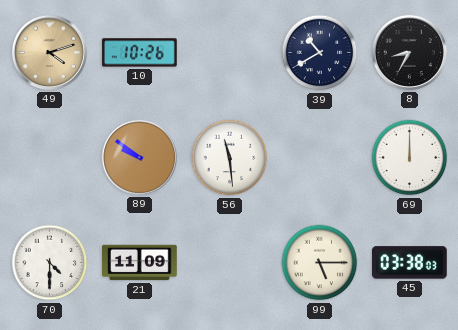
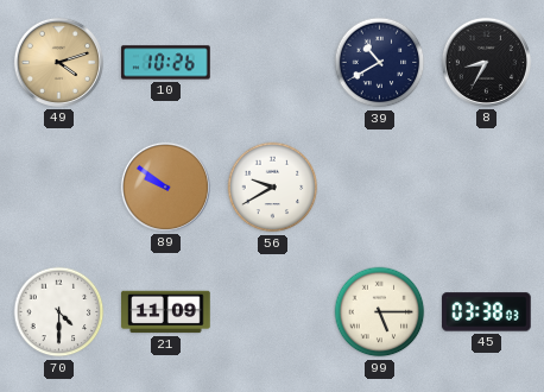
56: 11:29 -> 9:40 (273, 188)
69: 12:00 -> none (410, 158)
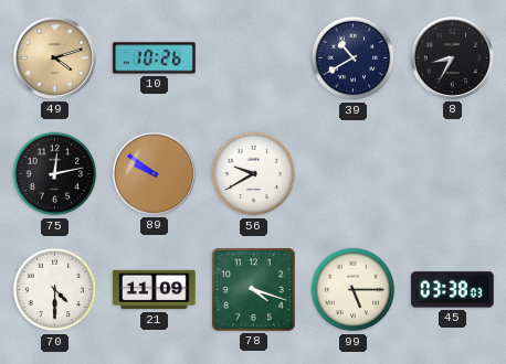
75: none -> 12:13 (55, 174)
78: none -> 4:18 (254, 290)
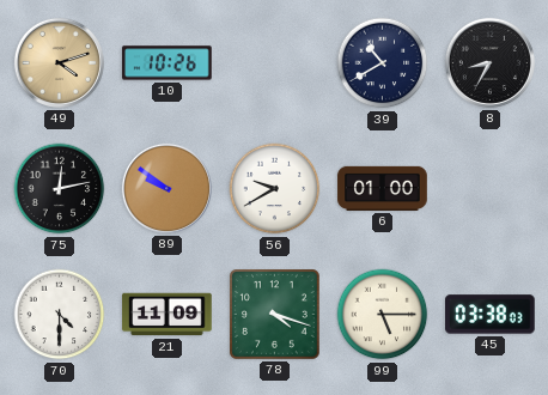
6: none -> 01:00 (383, 188)
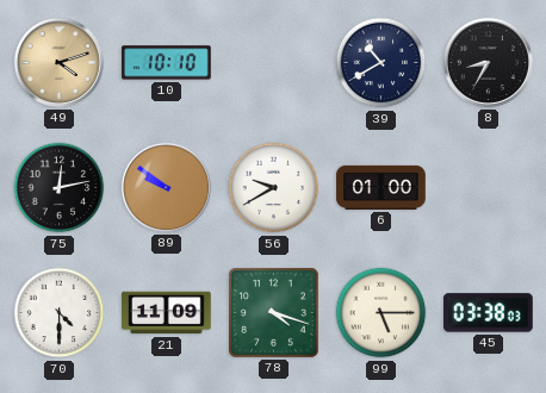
10: 10:26 -> 10:10 (167, 63)
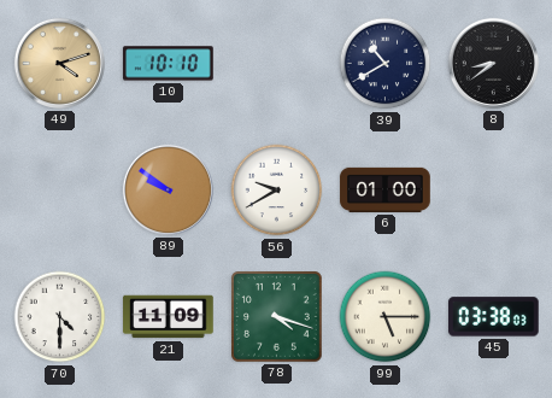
8: 8:35 -> 8:39 (493, 63)
75: 12:13 -> none (60, 188)
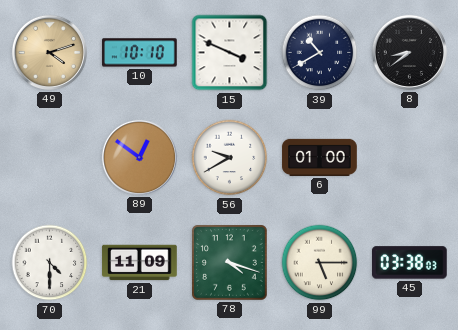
15: none -> 3:49 (230, 53)
89: 9:51 -> 12:51 (139, 157)
